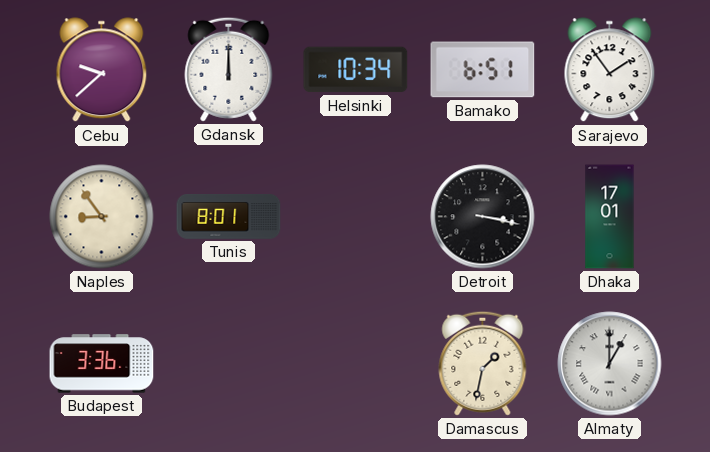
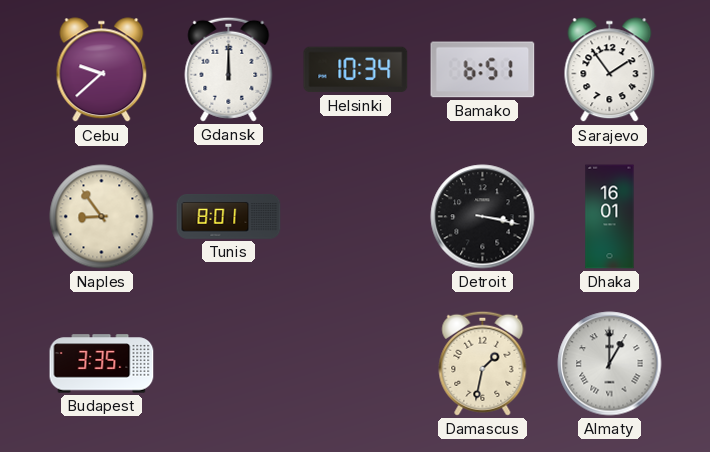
Dhaka: 17:01 -> 16:01 (610, 217)
Budapest: 3:36 -> 3:35 (102, 364)
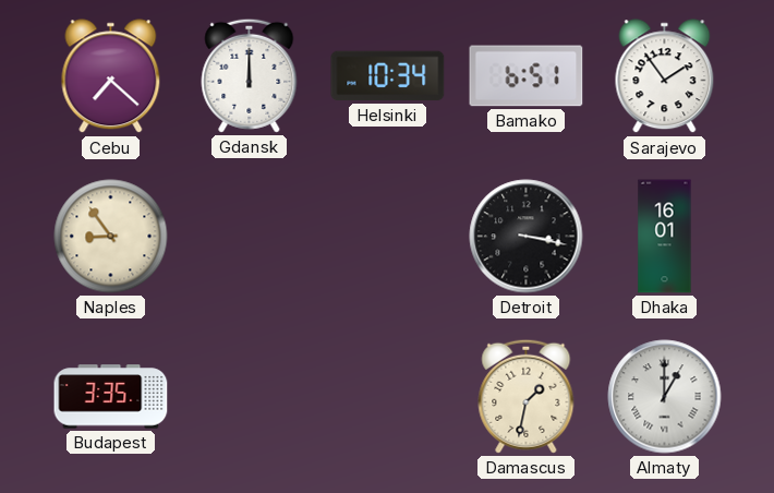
Cebu: 9:38 -> 7:22 (111, 76)
Tunis: 8:01 -> none (229, 217)
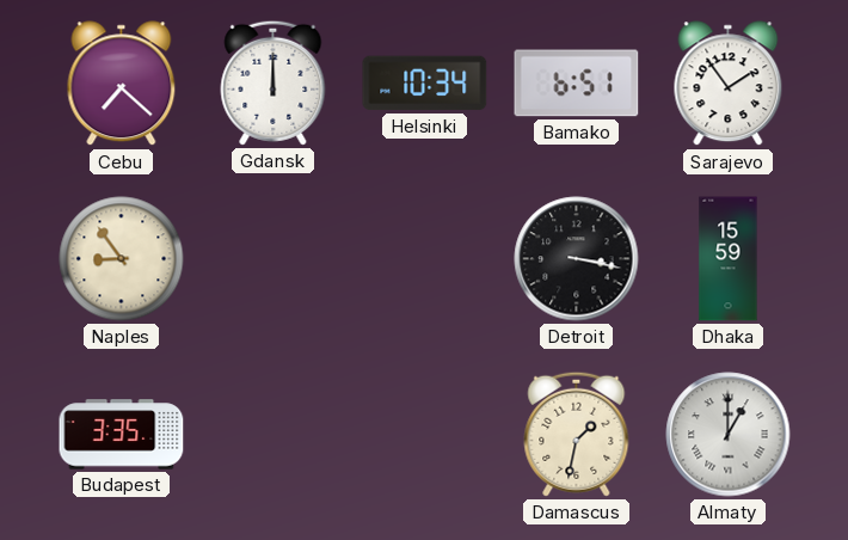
Dhaka: 16:01 -> 15:59 (729, 259)
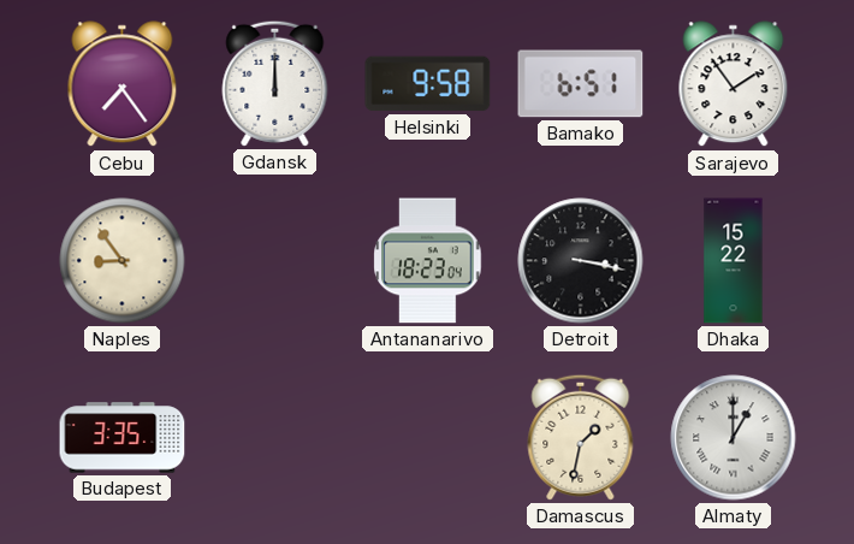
Cebu: 7:22 -> 7:24 (123, 84)
Helsinki: 10:34 -> 9:58 (428, 84)
Antananarivo: none -> 18:23 (428, 261)
Dhaka: 15:59 -> 15:22 (734, 261)
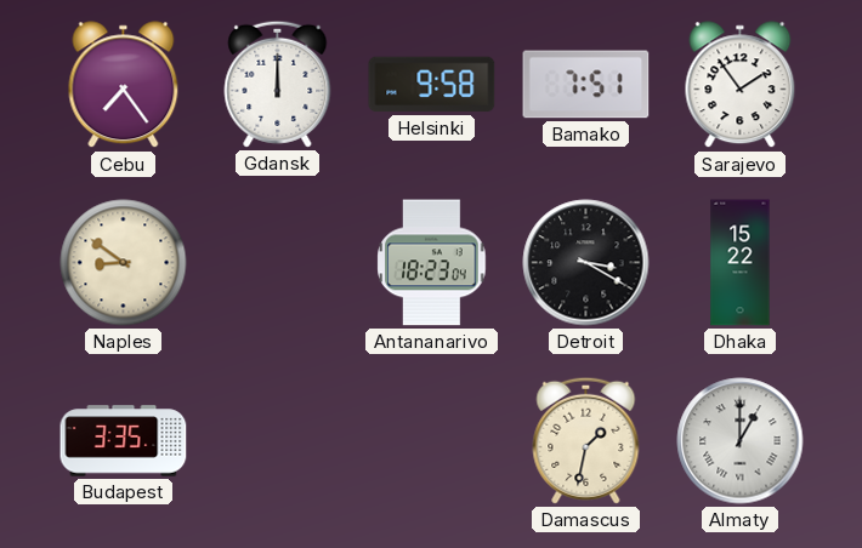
Bamako: 6:51 -> 7:51 (586, 85)
Naples: 8:54 -> 8:51 (124, 263)
Detroit: 3:17 -> 3:20 (586, 263)
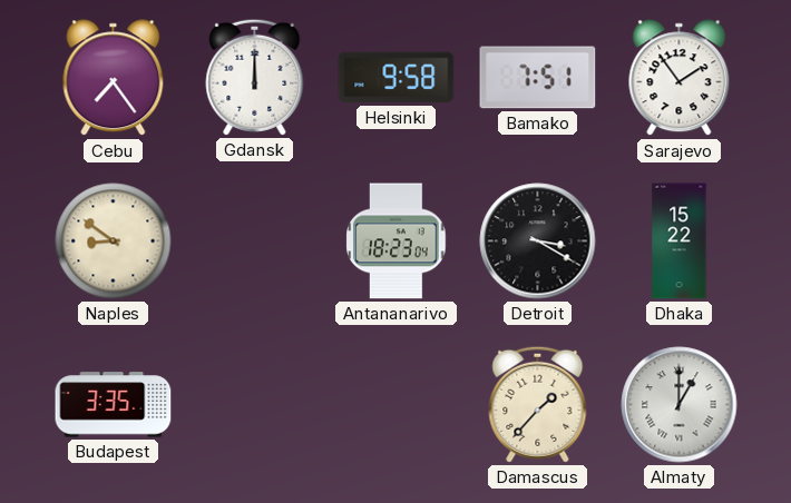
Damascus: 1:32 -> 1:37 (538, 404)
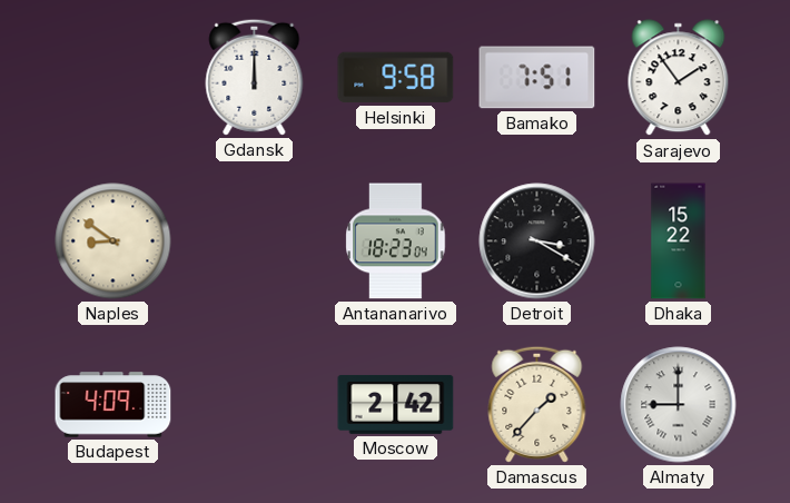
Cebu: 7:24 -> none (114, 78)
Budapest: 3:35 -> 4:09 (113, 405)
Moscow: none -> 2:42 (396, 404)
Almaty: 1:00 -> 9:00 (679, 405)
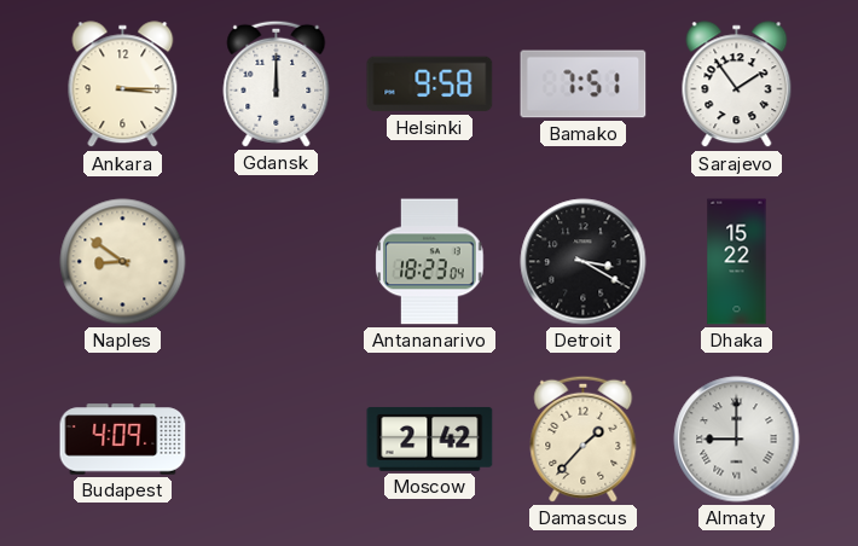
Ankara: none -> 3:15 (123, 85)
